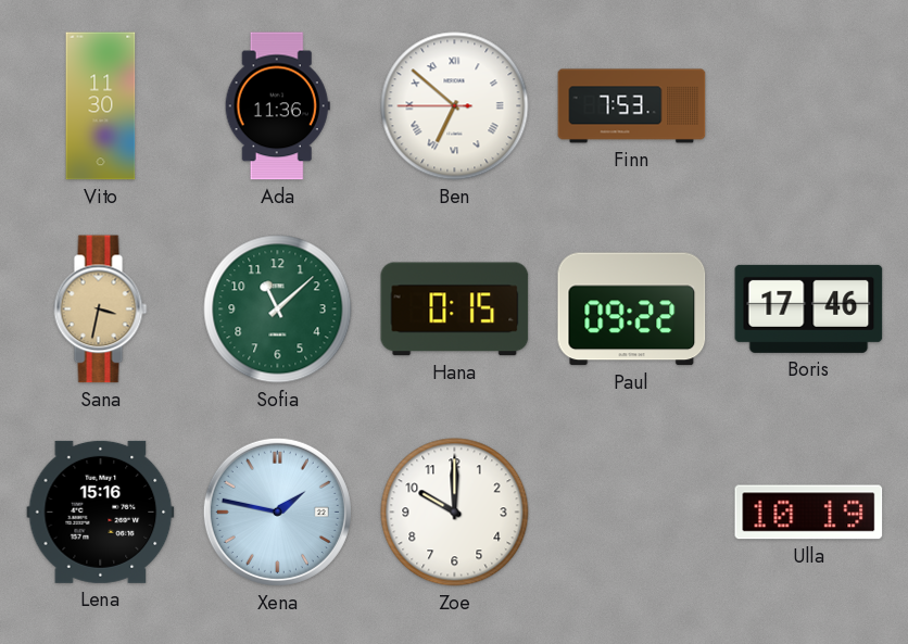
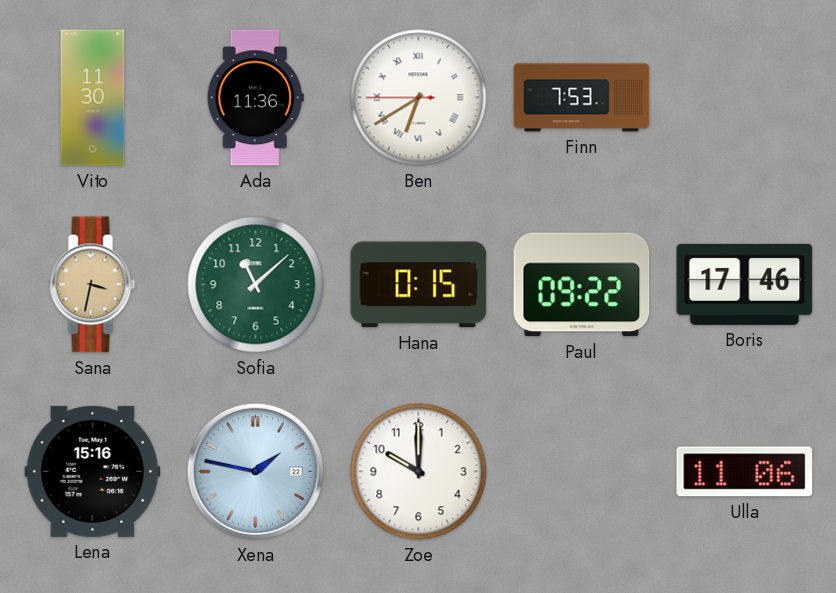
Ben: 6:51 -> 6:39 (419, 98)
Ulla: 10:19 -> 11:06 (745, 472)
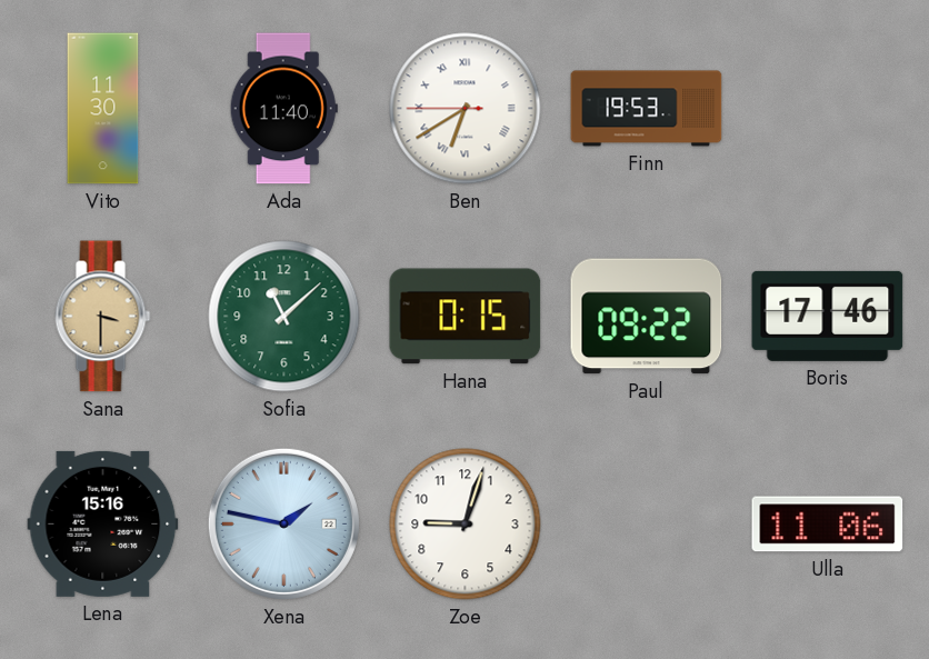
Ada: 11:36 -> 11:40 (283, 109)
Finn: 7:53 -> 19:53 (647, 109)
Sana: 3:32 -> 3:30 (103, 317)
Zoe: 10:00 -> 9:03 (466, 525)
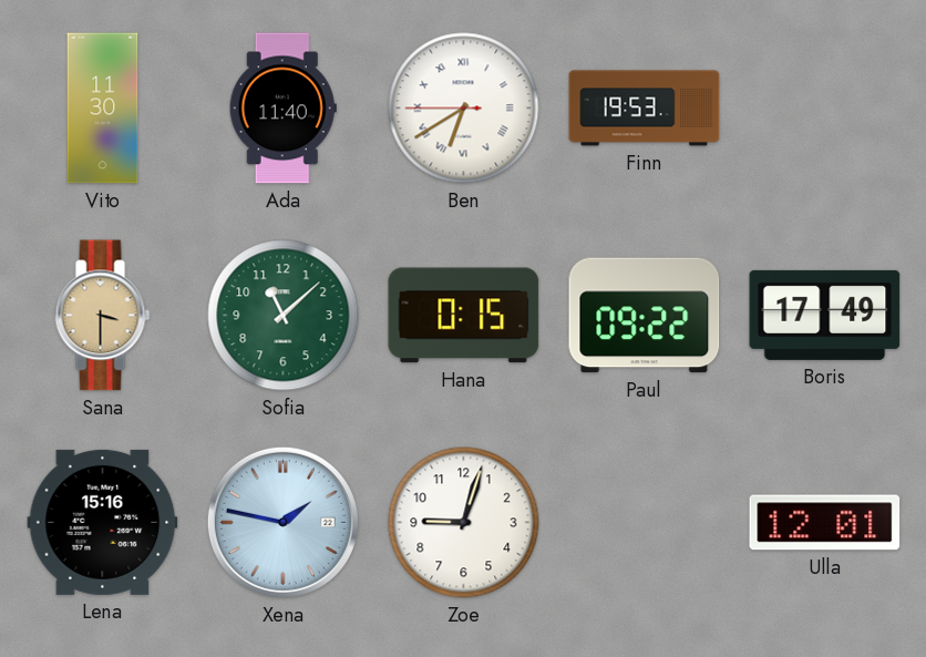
Boris: 17:46 -> 17:49 (825, 315)
Ulla: 11:06 -> 12:01 (825, 523)
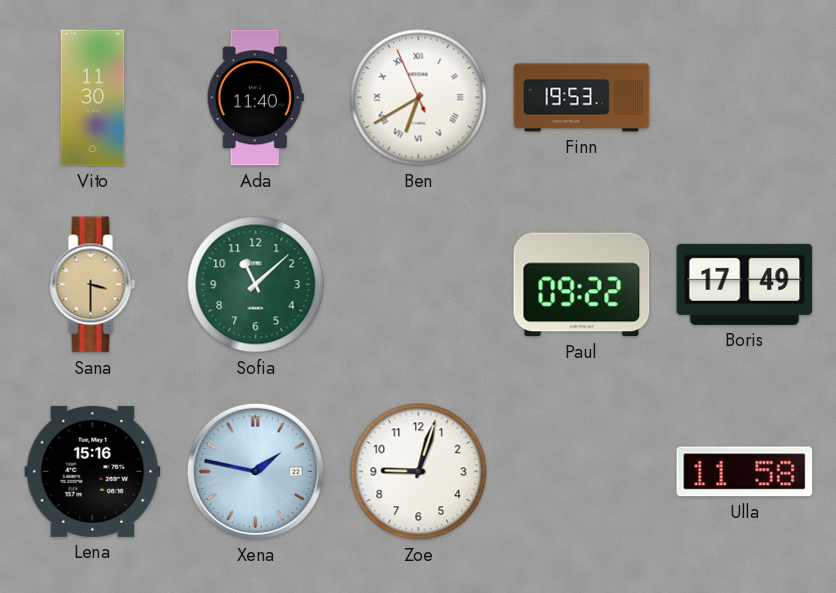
Ben: 6:39:45 -> 6:39:56 (419, 98)
Hana: 0:15 -> none (464, 316)
Ulla: 12:01 -> 11:58 (745, 472)
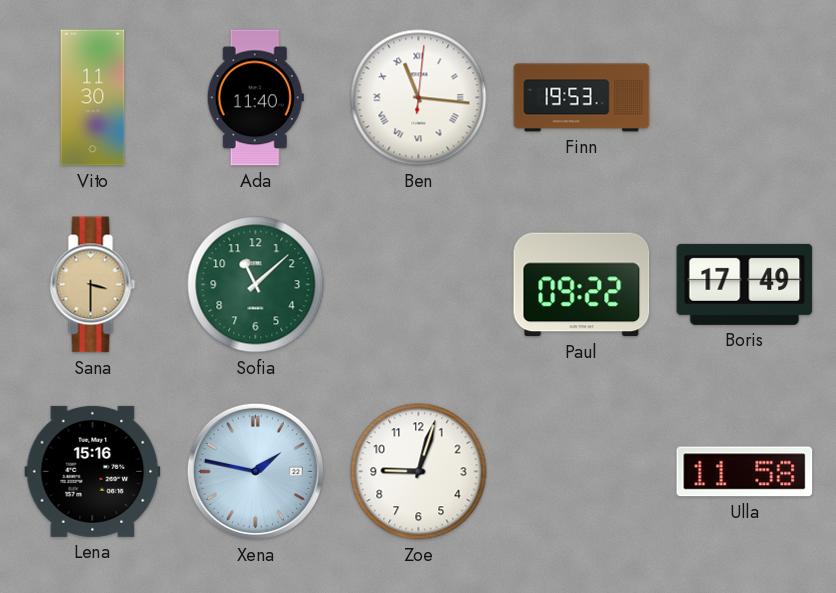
Ben: 6:39 -> 11:16 (419, 98)
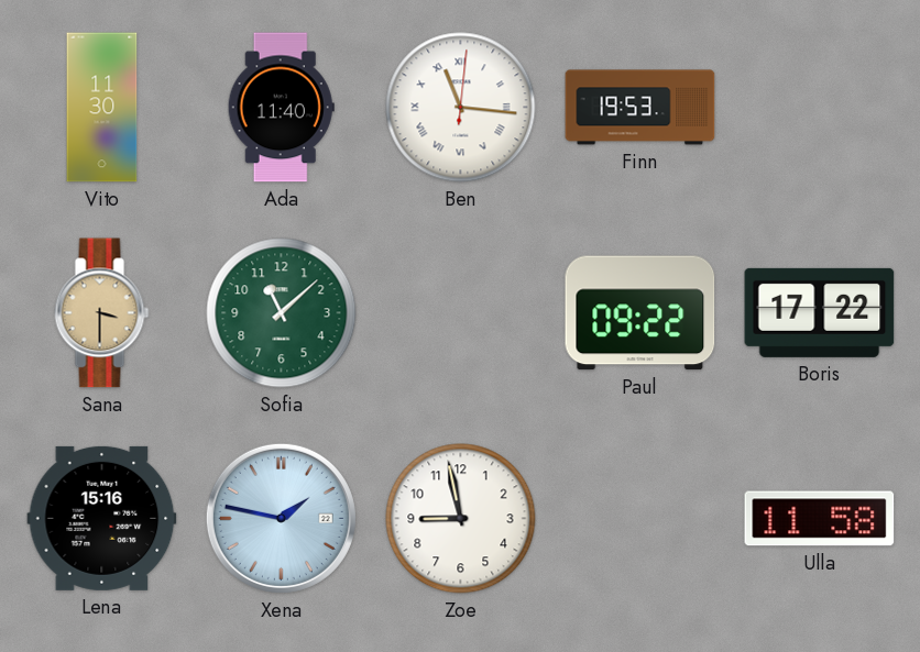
Boris: 17:49 -> 17:22 (820, 312)
Zoe: 9:03 -> 8:58 (461, 519)
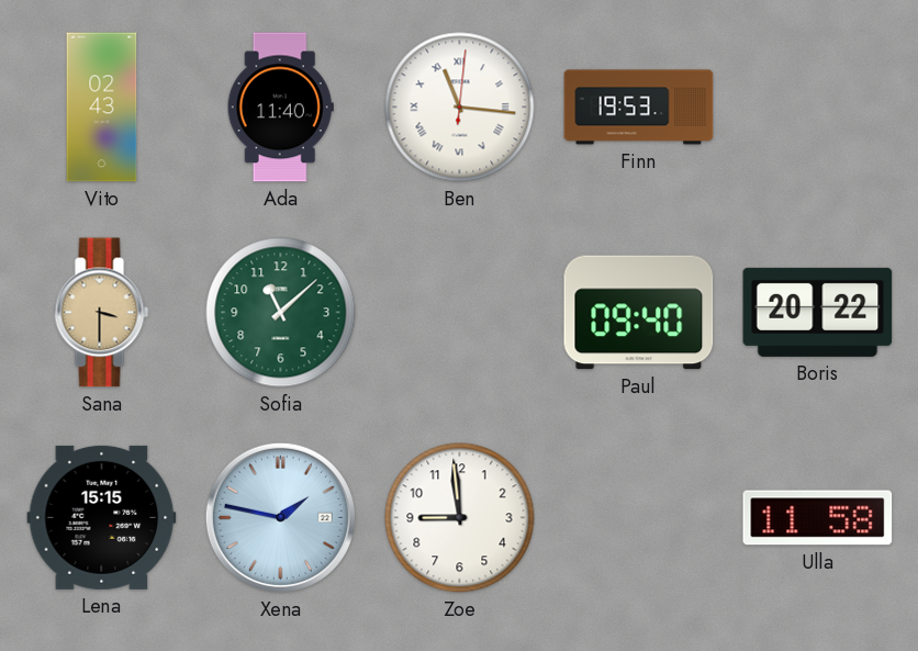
Vito: 11:30 -> 02:43 (102, 108)
Paul: 09:22 -> 09:40 (639, 313)
Boris: 17:22 -> 20:22 (818, 312)
Lena: 15:16 -> 15:15 (102, 517)
Zoe: 8:58 -> 8:59 (460, 518)
